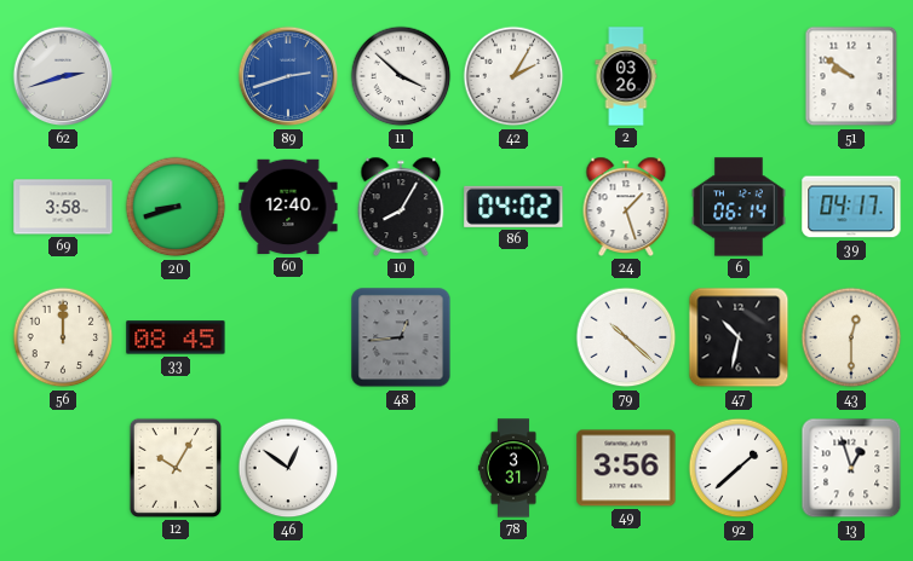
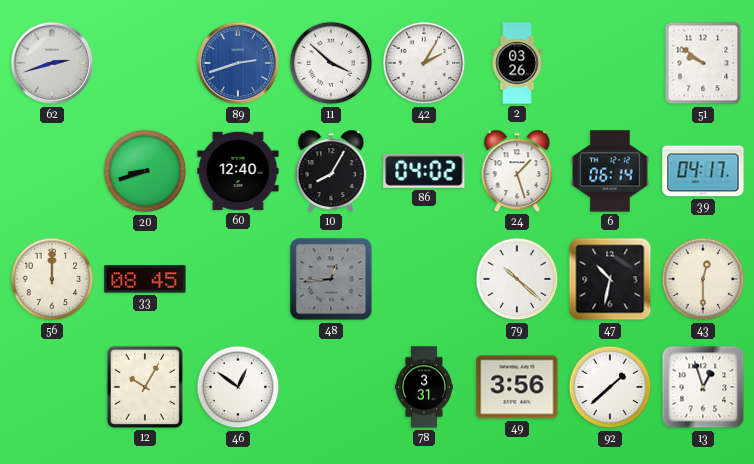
69: 3:58 -> none (63, 207)
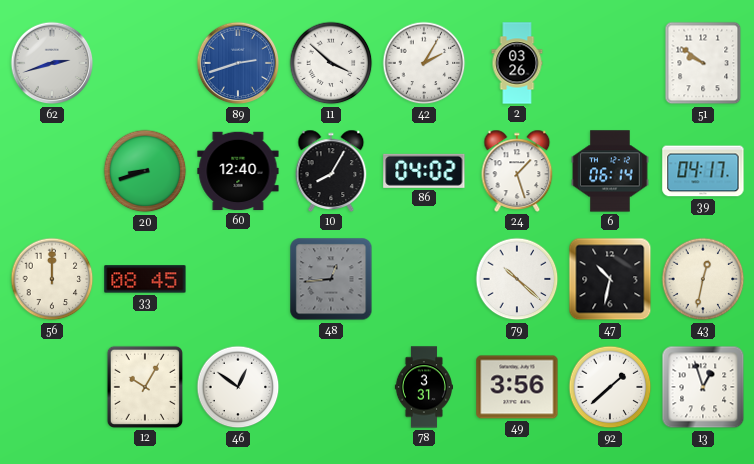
43: 12:30 -> 12:32 (703, 279)
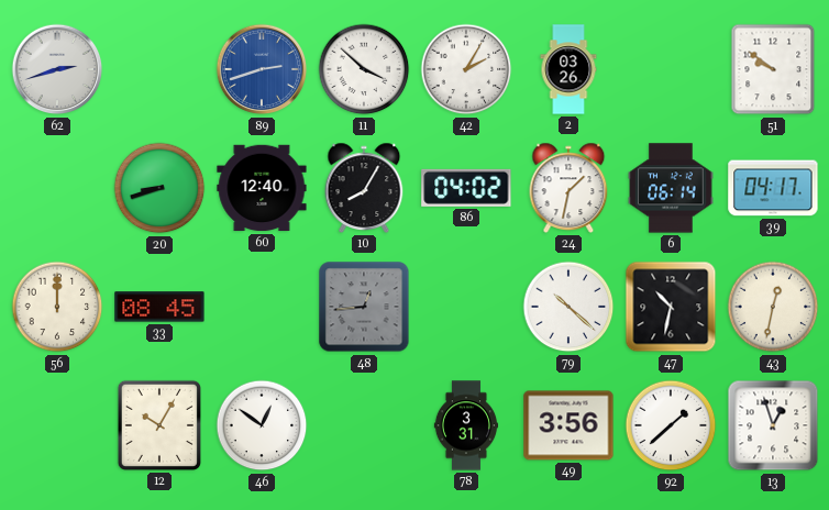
24: 1:27 -> 1:32 (568, 188)
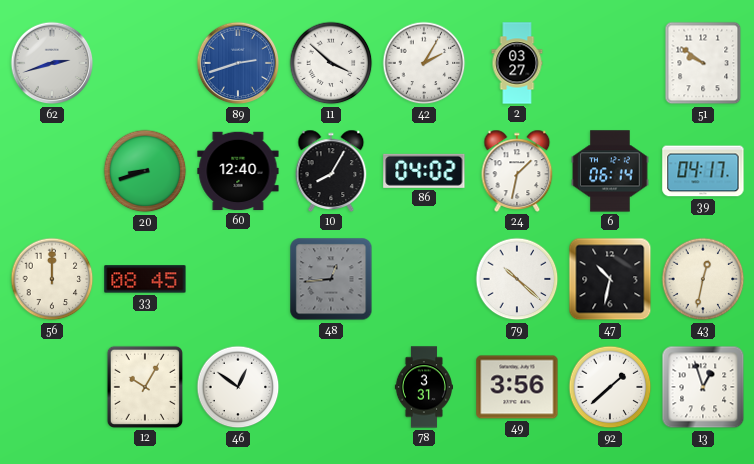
2: 03:26 -> 03:27 (517, 63)
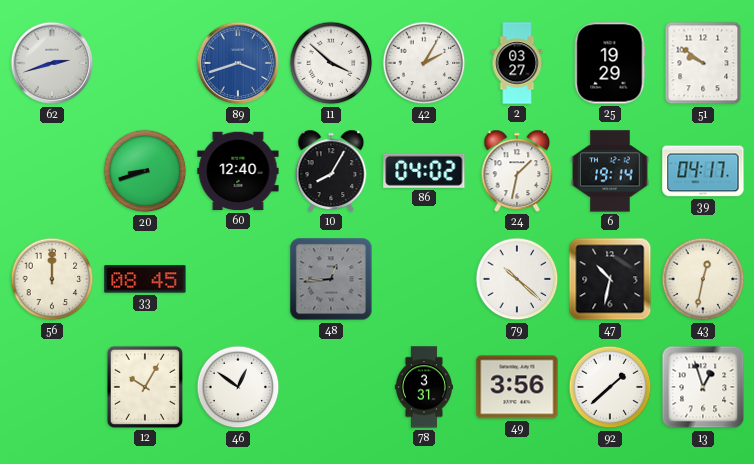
89: 2:42 -> 3:42 (238, 63)
25: none -> 19:29 (610, 63)
6: 06:14 -> 19:14 (610, 171)
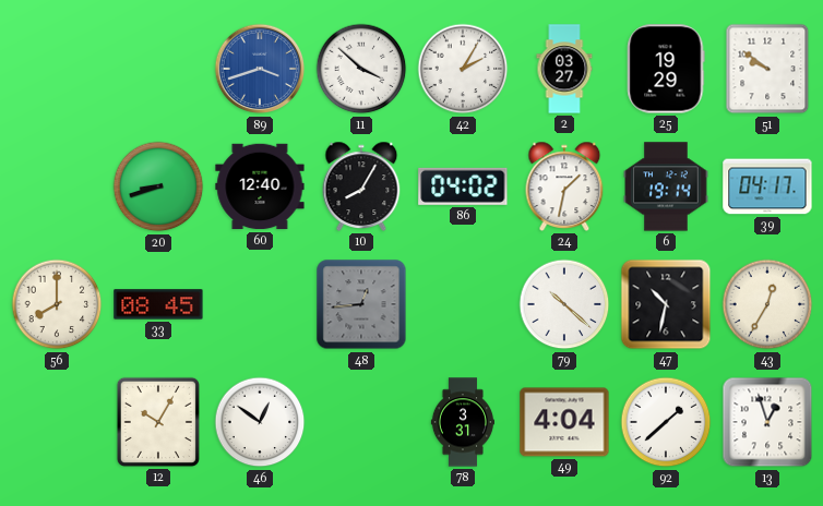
62: 2:42 -> none (52, 63)
56: 12:00 -> 8:00 (57, 304)
43: 12:32 -> 12:35 (767, 304)
49: 3:56 -> 4:04 (564, 422)
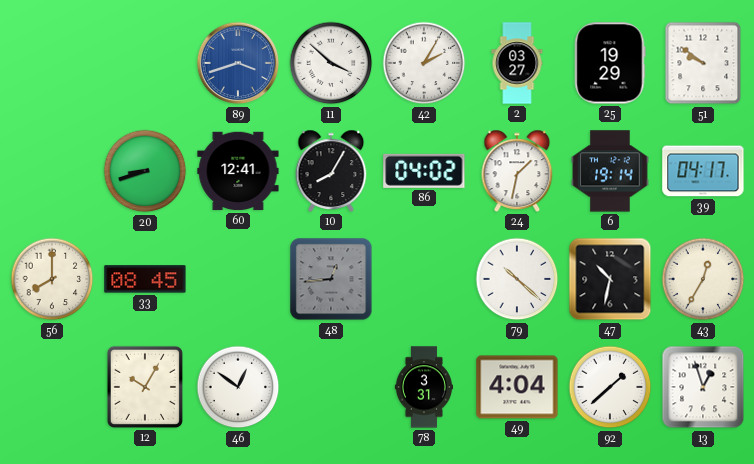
60: 12:40 -> 12:41 (238, 171)
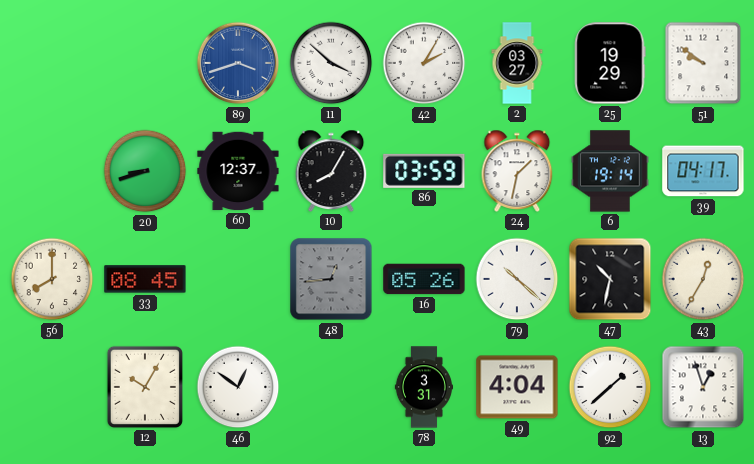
60: 12:41 -> 12:37 (238, 171)
86: 04:02 -> 03:59 (424, 171)
16: none -> 05:26 (424, 279)
